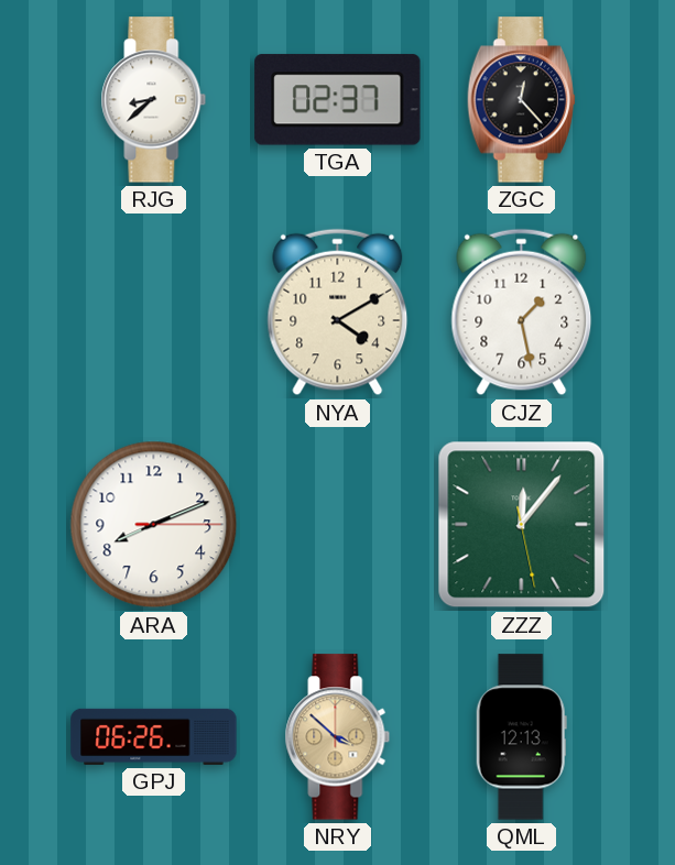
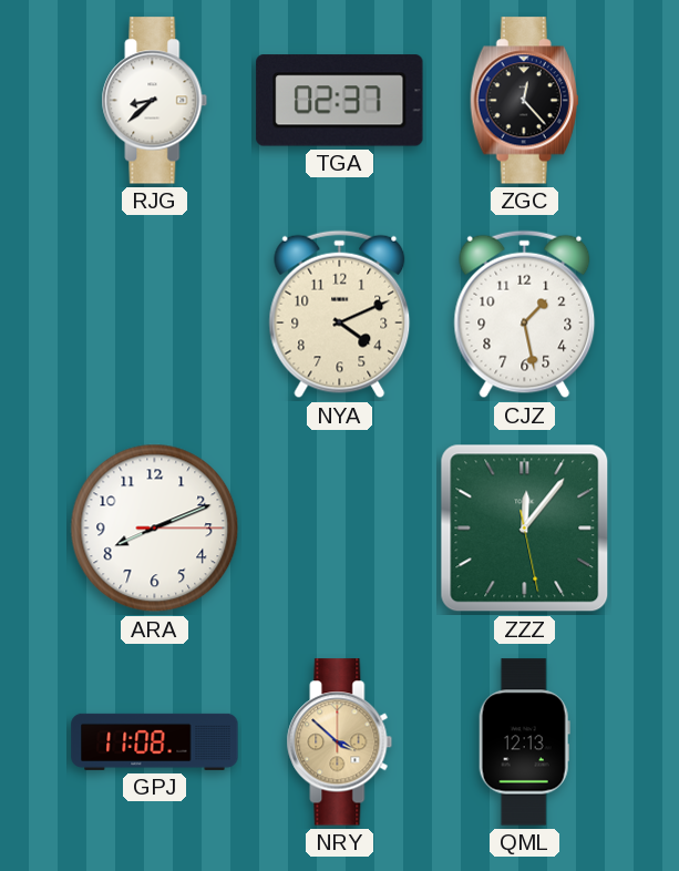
NYA: 4:10 -> 4:11 (340, 315)
GPJ: 06:26 -> 11:08 (155, 741)
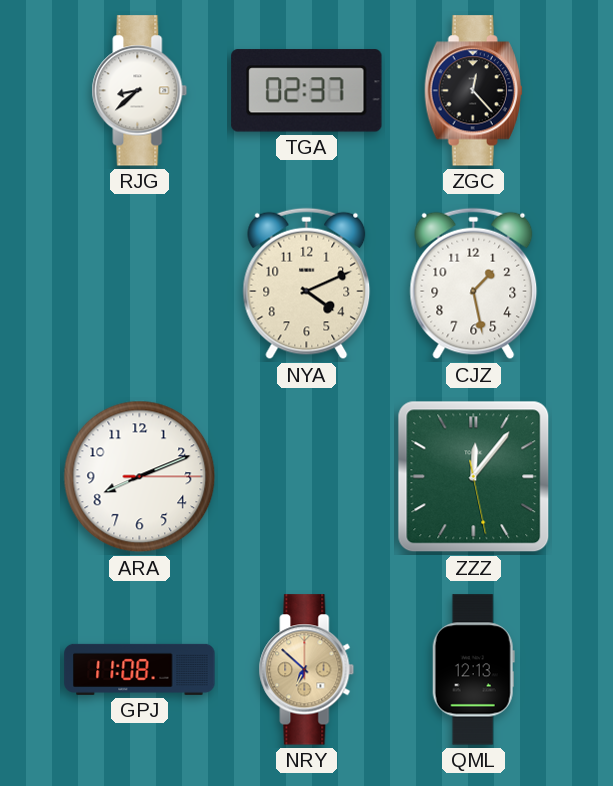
NRY: 3:52 -> 6:52 (307, 670)
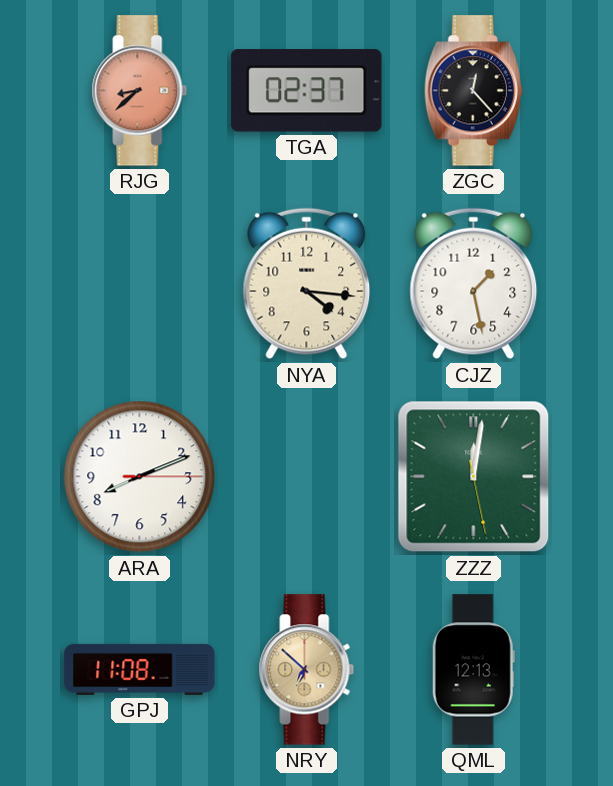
RJG dial: white -> salmon (140, 91)
NYA: 4:11 -> 4:16 (307, 284)
ZZZ: 12:06 -> 12:01 (474, 477)
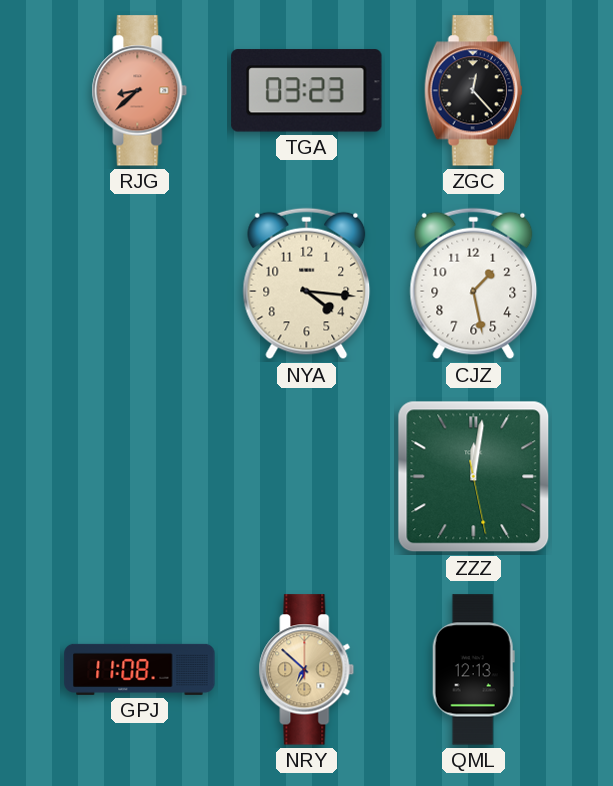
TGA: 02:37 -> 03:23 (307, 91)
ARA: 8:11 -> none (140, 477)
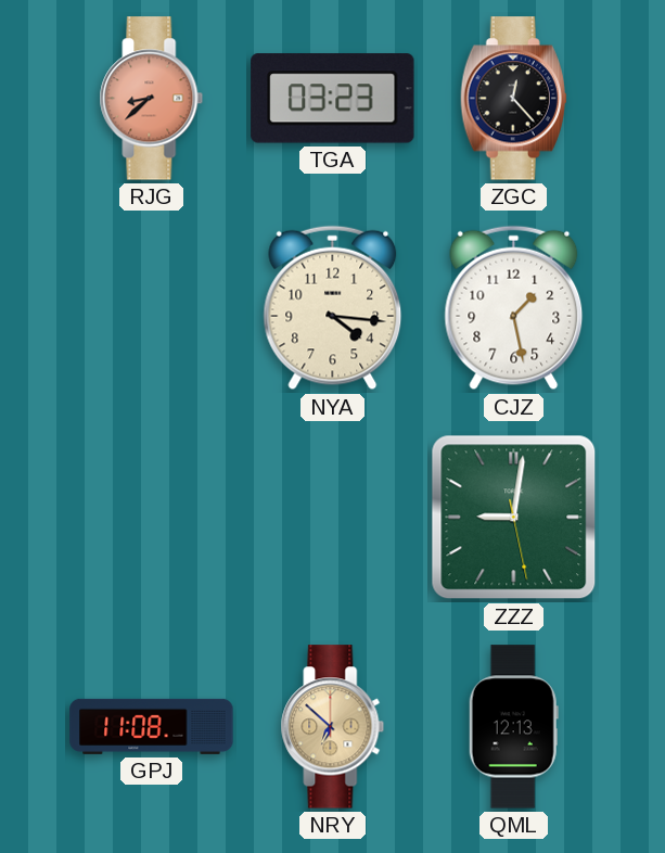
ZZZ: 12:01 -> 9:01 (514, 518)
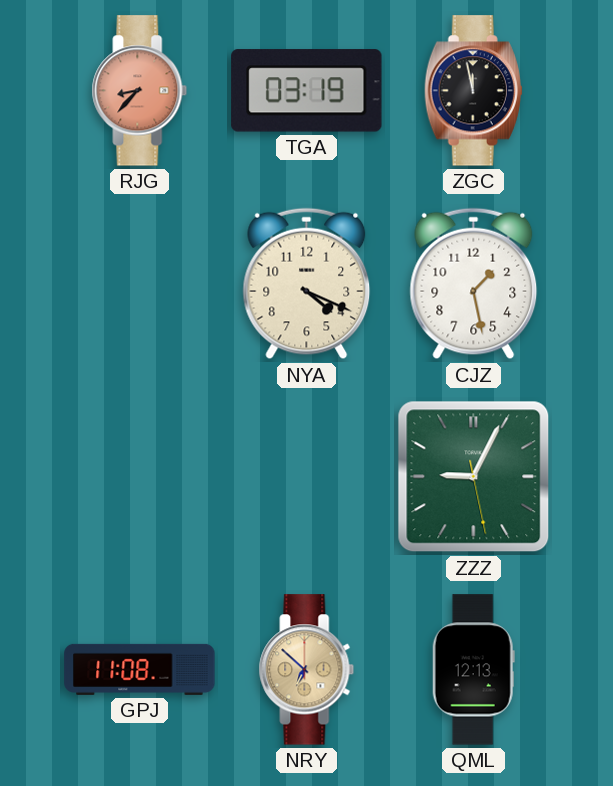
RJG: 8:38 -> 8:37 (140, 91)
TGA: 03:23 -> 03:19 (307, 91)
ZGC: 12:23 -> 11:58 (473, 91)
NYA: 4:16 -> 4:19 (307, 284)
ZZZ: 9:01 -> 9:04 (474, 477)
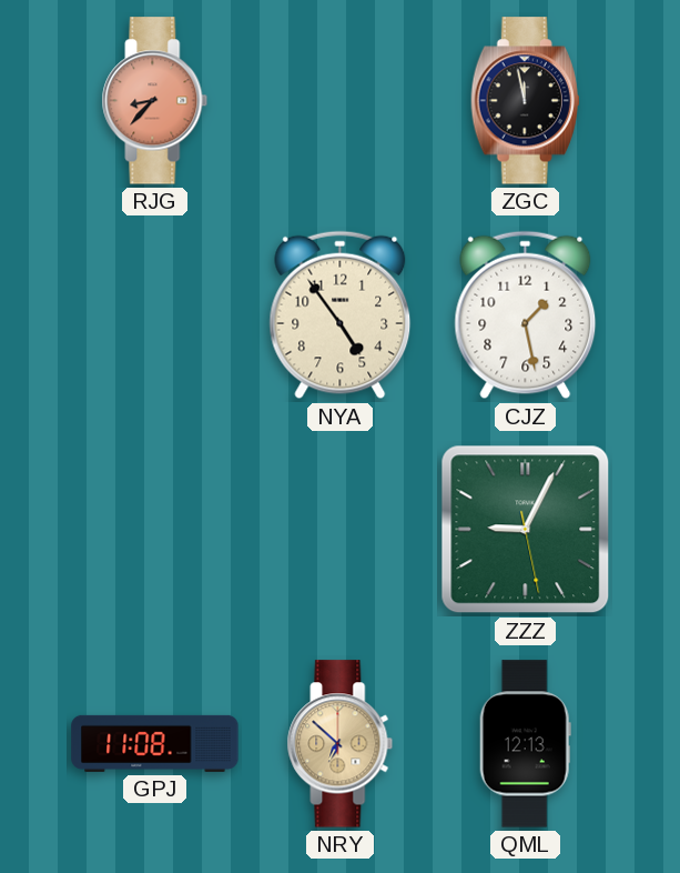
TGA: 03:19 -> none (307, 91)
NYA: 4:19 -> 4:54 (341, 315)
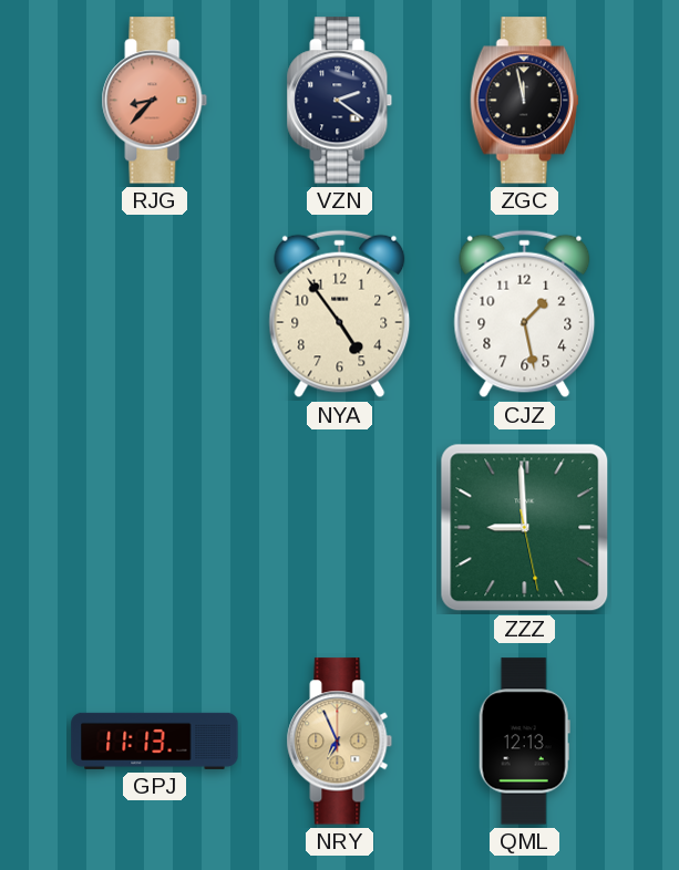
VZN: none -> 2:21 (340, 101)
ZZZ: 9:04 -> 8:59 (525, 528)
GPJ: 11:08 -> 11:13 (155, 740)
NRY: 6:52 -> 6:56 (340, 742)
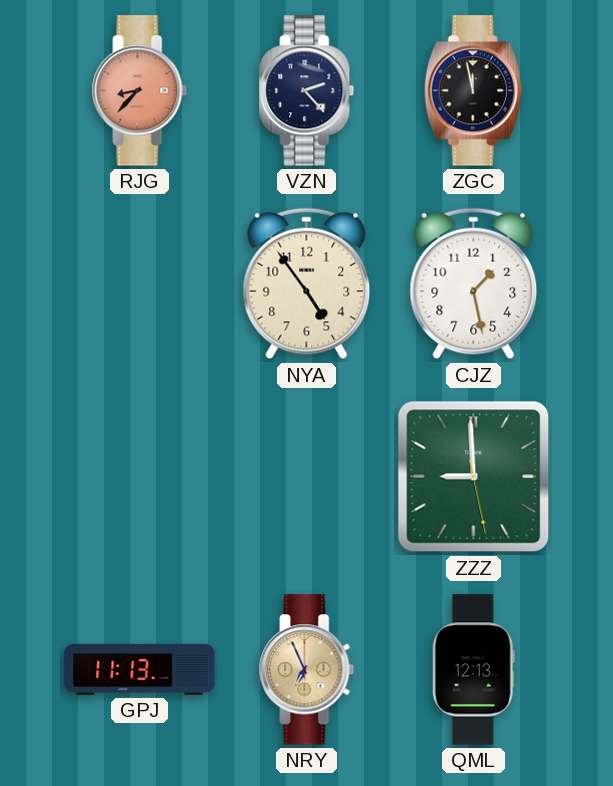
VZN: 2:21 -> 2:23 (307, 91)
